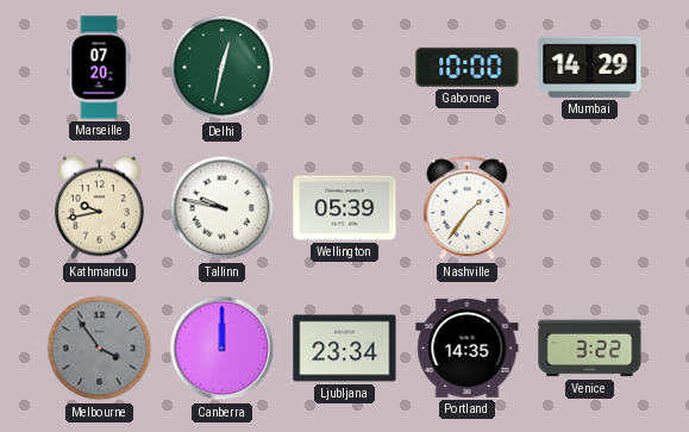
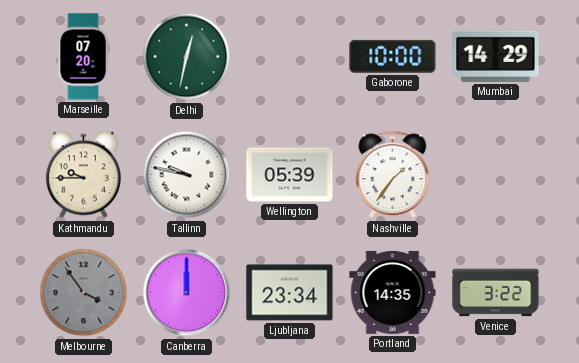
Kathmandu: 9:43 -> 9:45 (83, 175)
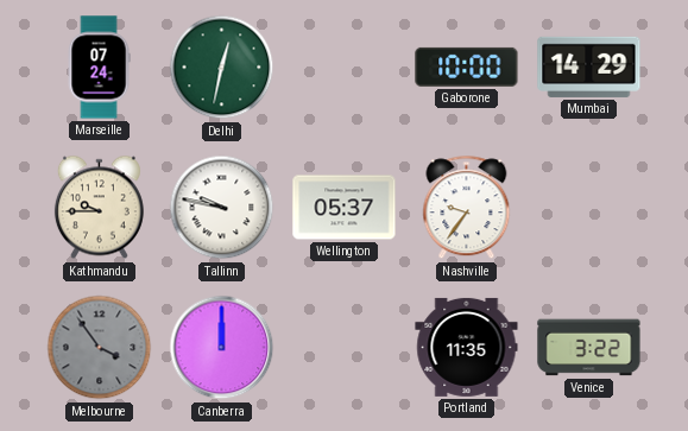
Marseille: 07:20 -> 07:24 (99, 68)
Wellington: 05:39 -> 05:37 (345, 208)
Nashville: 1:36 -> 9:36 (467, 208)
Ljubljana: 23:34 -> none (290, 293)
Portland: 14:35 -> 11:35 (467, 347)
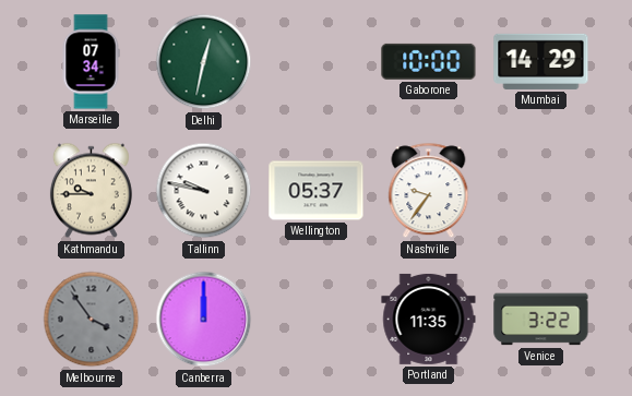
Marseille: 07:24 -> 07:34 (91, 62)
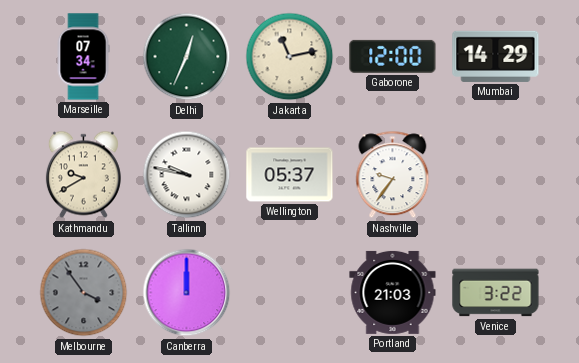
Delhi: 12:32 -> 12:34 (187, 57)
Jakarta: none -> 11:13 (290, 57)
Gaborone: 10:00 -> 12:00 (393, 56)
Kathmandu: 9:45 -> 9:40 (83, 175)
Portland: 11:35 -> 21:03 (393, 292)
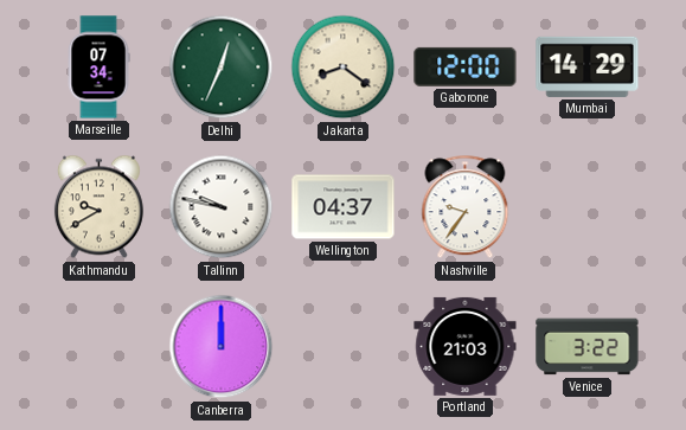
Jakarta: 11:13 -> 8:21 (344, 68)
Wellington: 05:37 -> 04:37 (344, 207)
Melbourne: 3:54 -> none (84, 293)
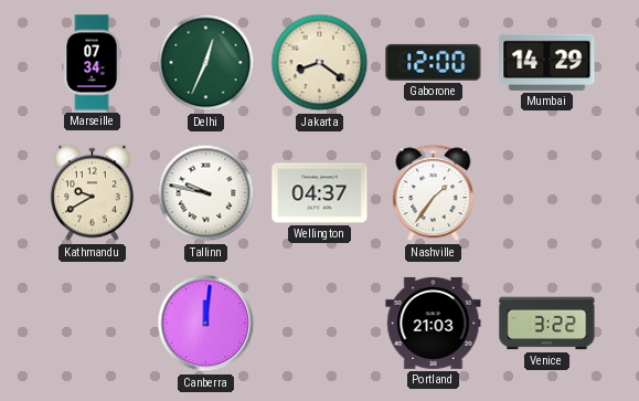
Nashville: 9:36 -> 1:36 (434, 193)
Canberra: 12:00 -> 12:01 (206, 324)
